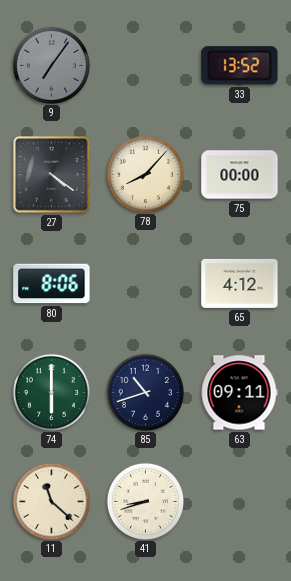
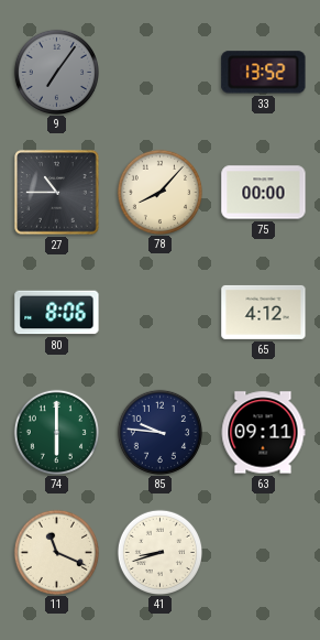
27: 4:21 -> 10:45 (57, 193)
85: 10:42 -> 9:46 (159, 432)
11: 11:22 -> 11:19 (56, 552)
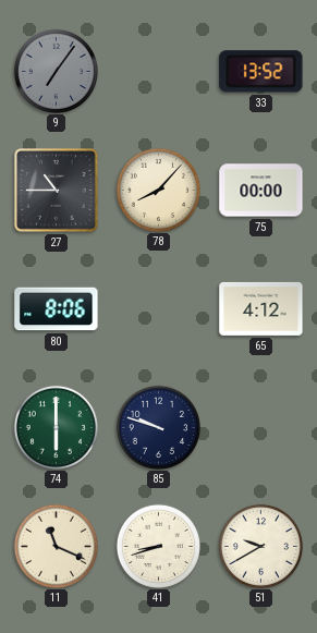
85: 9:46 -> 9:48 (158, 427)
63: 09:11 -> none (263, 433)
51: none -> 9:40 (260, 546)
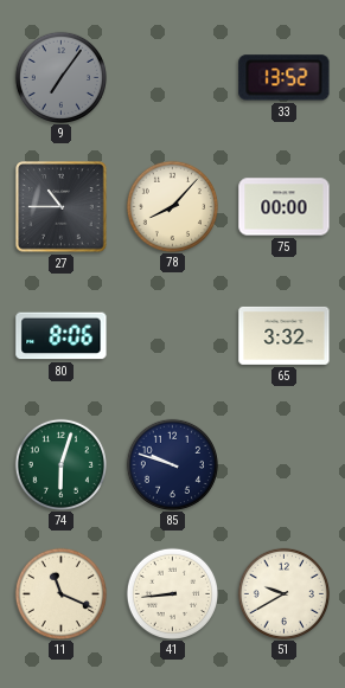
65: 4:12 -> 3:32 (285, 335)
74: 6:00 -> 6:03 (60, 464)
41: 8:42 -> 8:44 (172, 593)
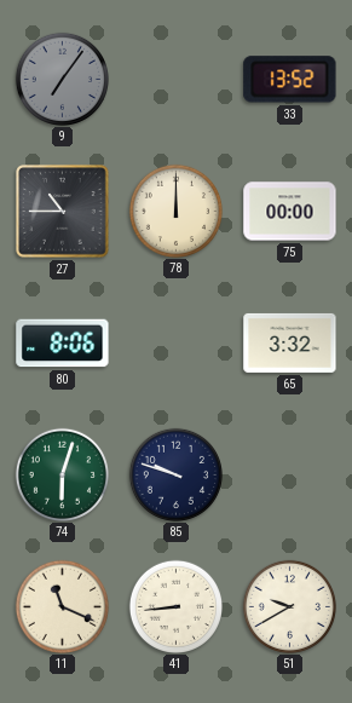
78: 8:07 -> 12:00 (175, 211)
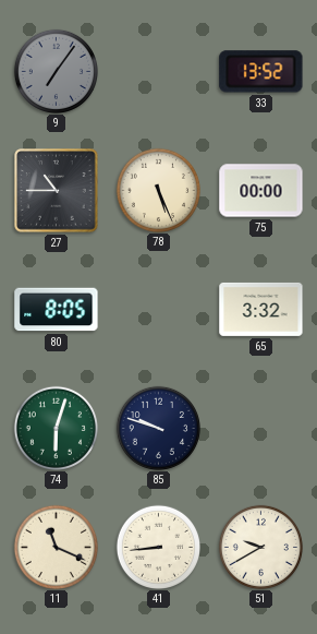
78: 12:00 -> 5:26 (158, 190)
80: 8:06 -> 8:05 (57, 310)
